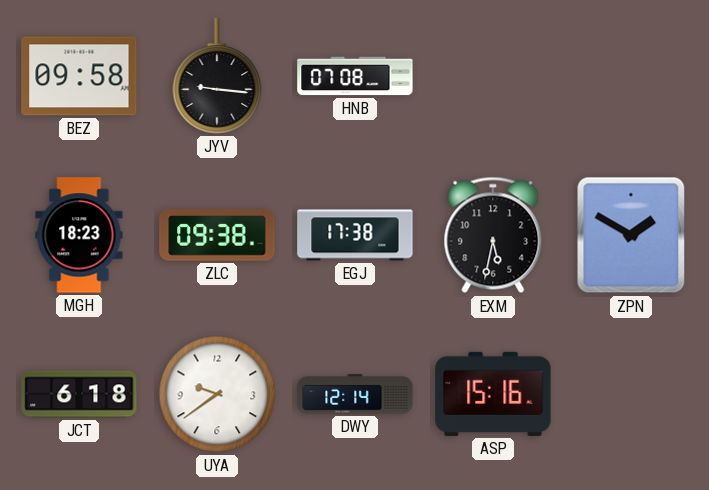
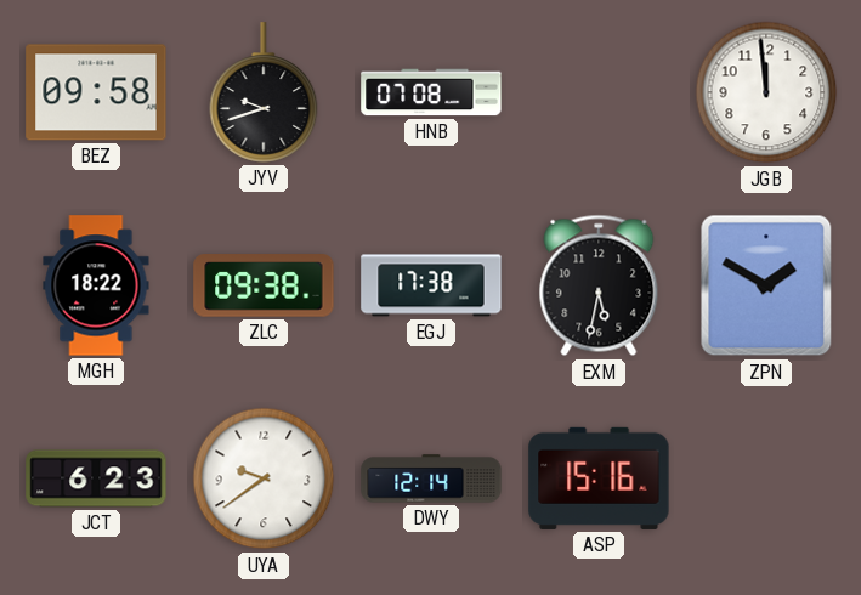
JYV: 9:16 -> 9:42 (264, 92)
JGB: none -> 11:59 (766, 92)
MGH: 18:23 -> 18:22 (96, 285)
JCT: 6:18 -> 6:23 (96, 478)
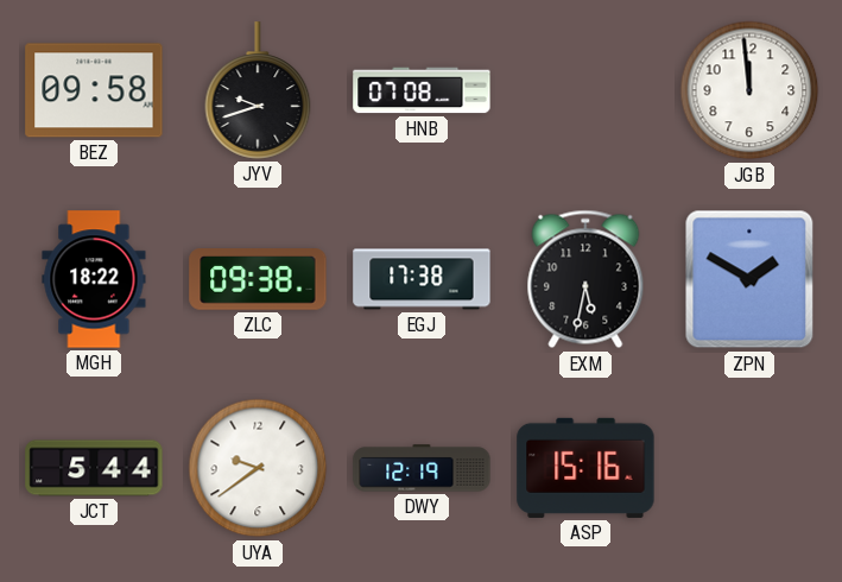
JCT: 6:23 -> 5:44 (94, 468)
DWY: 12:14 -> 12:19 (422, 468)
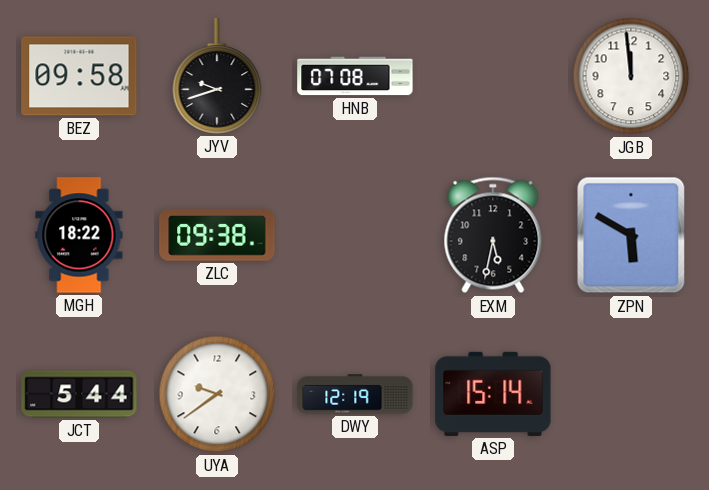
EGJ: 17:38 -> none (422, 279)
ZPN: 1:50 -> 5:50 (631, 235)
ASP: 15:16 -> 15:14 (493, 394)
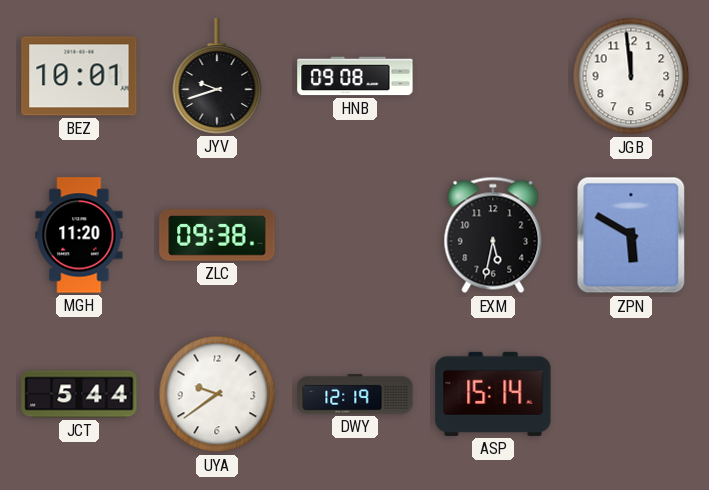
BEZ: 09:58 -> 10:01 (79, 76)
HNB: 07:08 -> 09:08 (355, 76)
MGH: 18:22 -> 11:20 (79, 235)
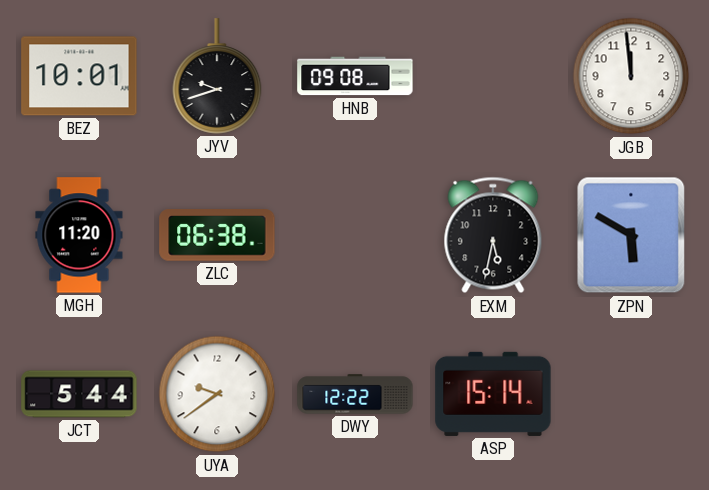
ZLC: 09:38 -> 06:38 (217, 235)
DWY: 12:19 -> 12:22 (355, 394)
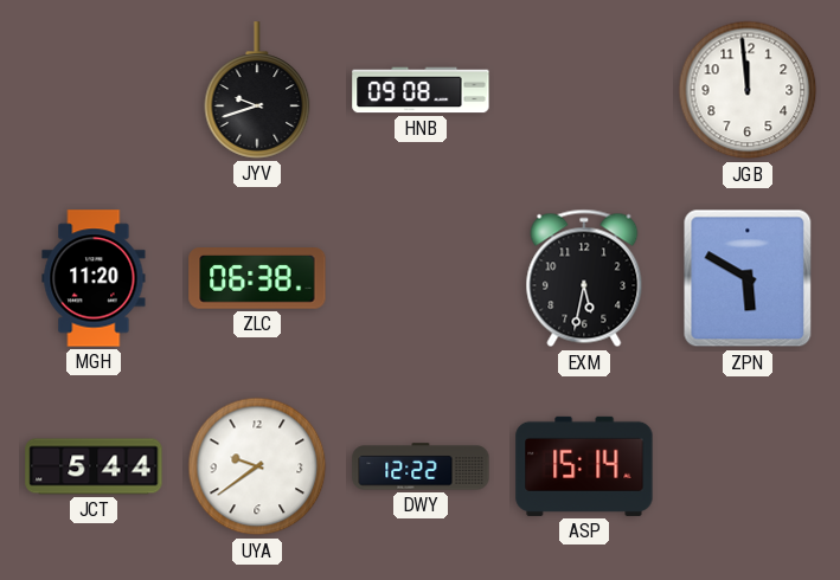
BEZ: 10:01 -> none (79, 76)
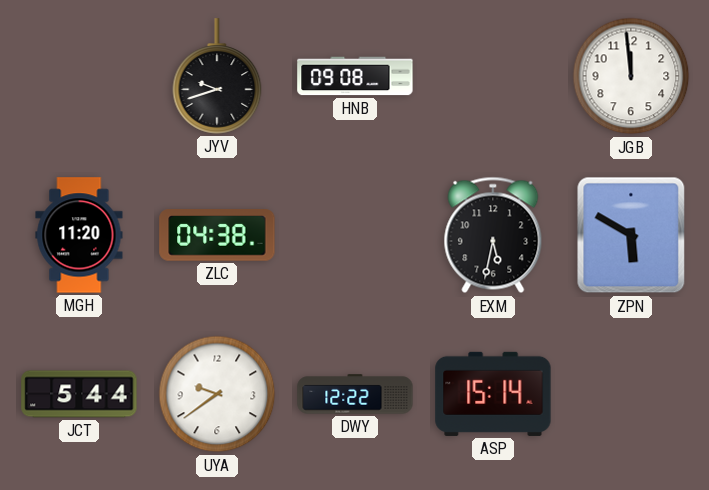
ZLC: 06:38 -> 04:38 (217, 235)
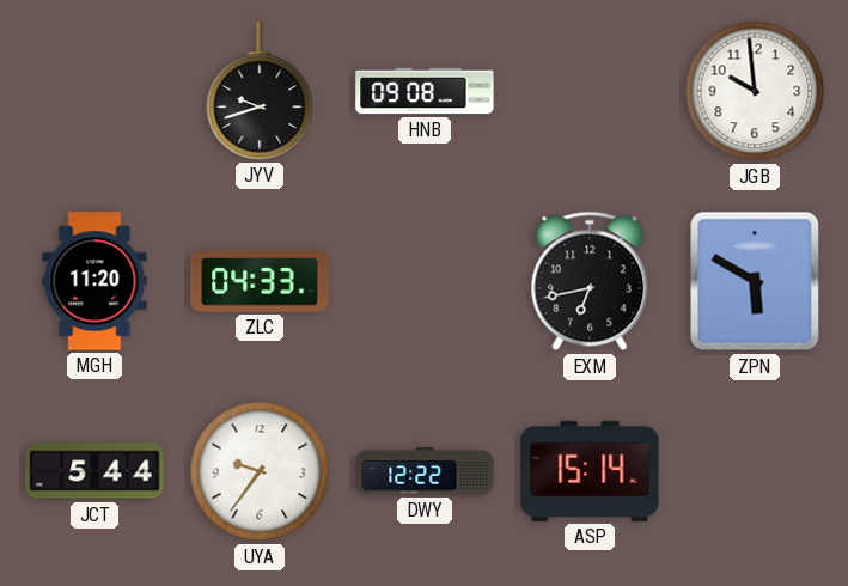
JGB: 11:59 -> 9:59 (755, 91)
ZLC: 04:38 -> 04:33 (260, 281)
EXM: 5:32 -> 6:43 (590, 281)
UYA: 9:39 -> 9:36 (260, 471)
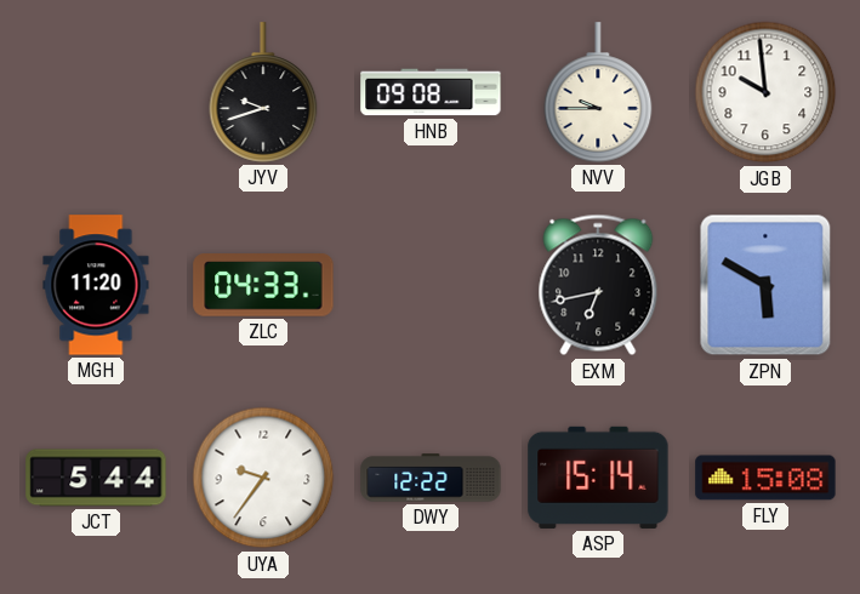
NVV: none -> 9:45 (598, 92)
FLY: none -> 15:08 (765, 478)
